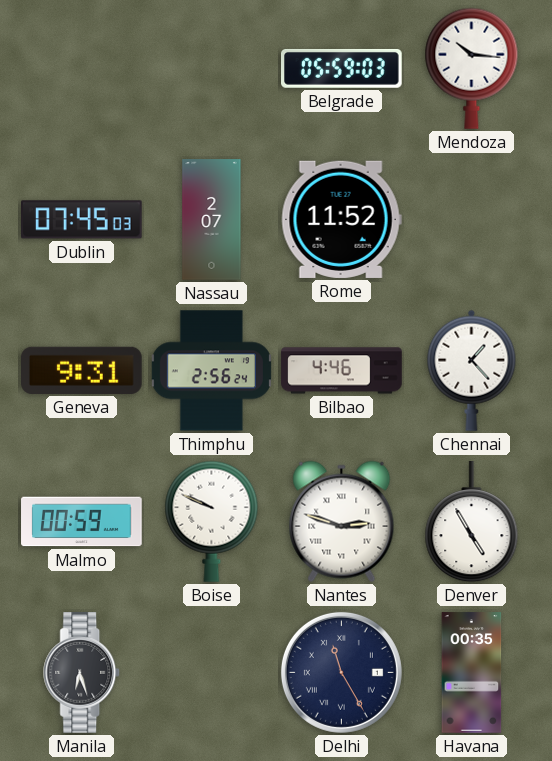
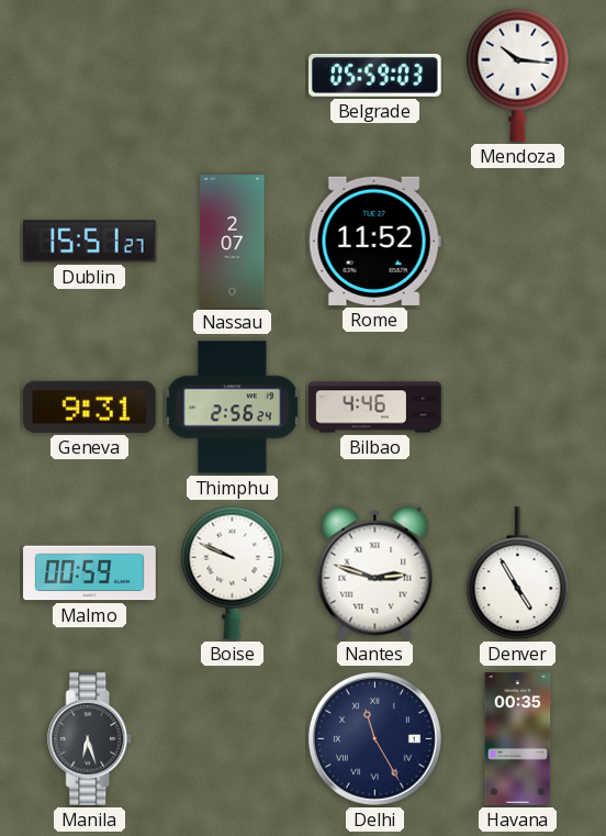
Dublin: 07:45 -> 15:51 (90, 242)
Chennai: 1:23 -> none (472, 370)
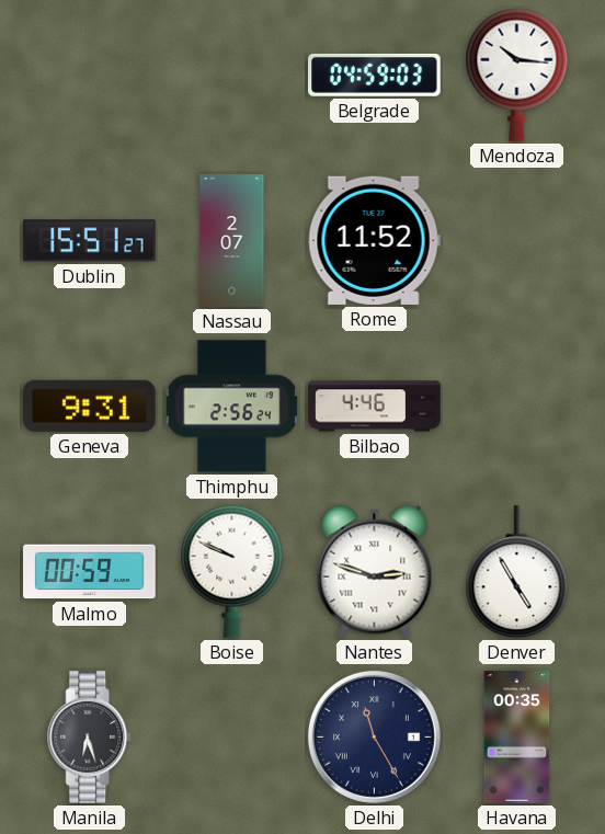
Belgrade: 05:59 -> 04:59 (375, 75)
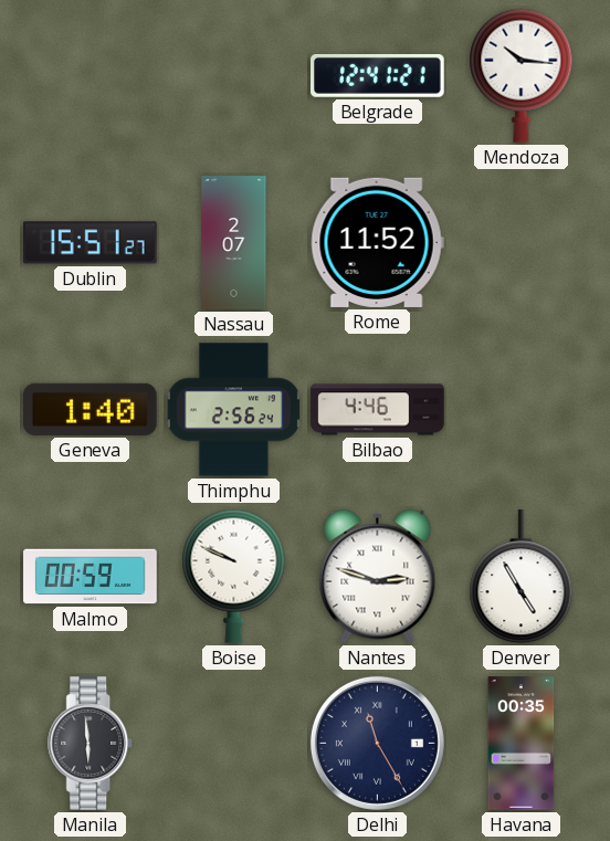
Belgrade: 04:59 -> 12:41 (378, 75)
Geneva: 9:31 -> 1:40 (91, 409)
Manila: 6:27 -> 5:59 (91, 744)
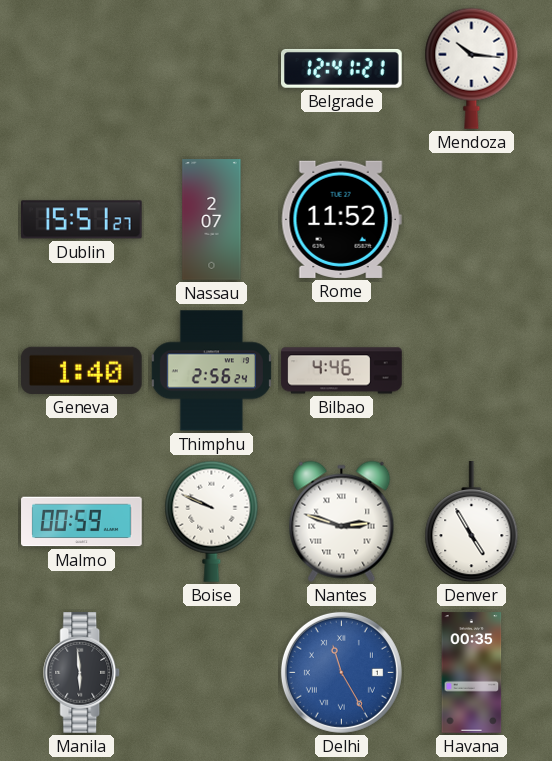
Delhi dial: navy -> blue (341, 672)
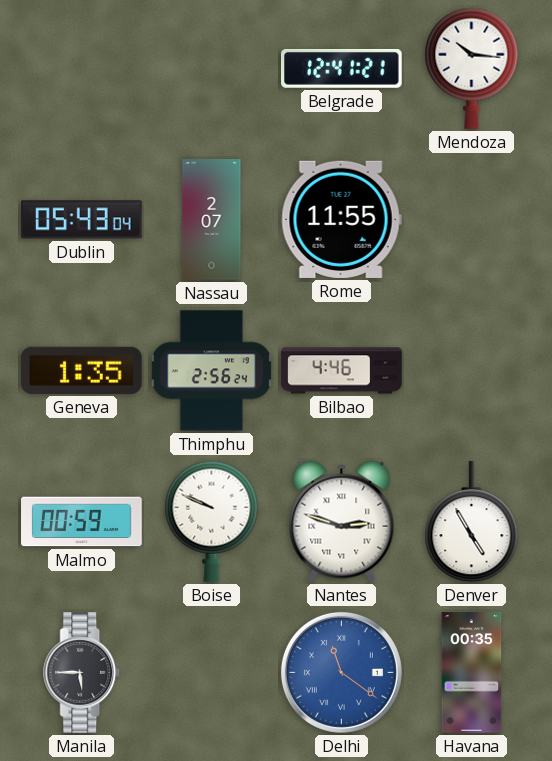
Dublin: 15:51 -> 05:43 (82, 220)
Rome: 11:52 -> 11:55 (341, 219)
Geneva: 1:40 -> 1:35 (82, 370)
Manila: 5:59 -> 5:45 (82, 673)
Delhi: 11:25 -> 11:21 (341, 672)
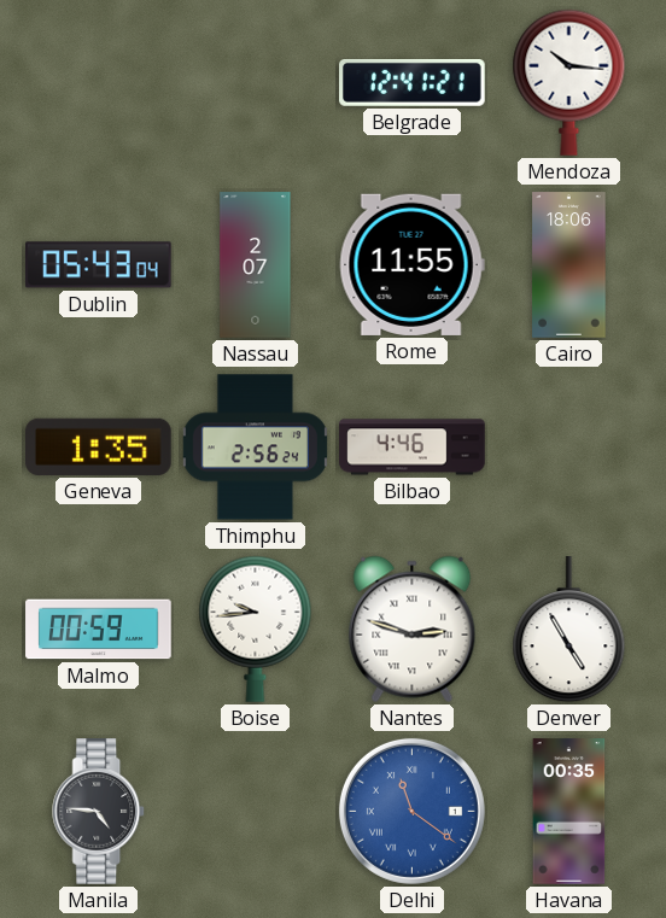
Cairo: none -> 18:06 (569, 265)
Boise: 9:49 -> 9:44 (256, 628)
Manila: 5:45 -> 4:46 (99, 812)
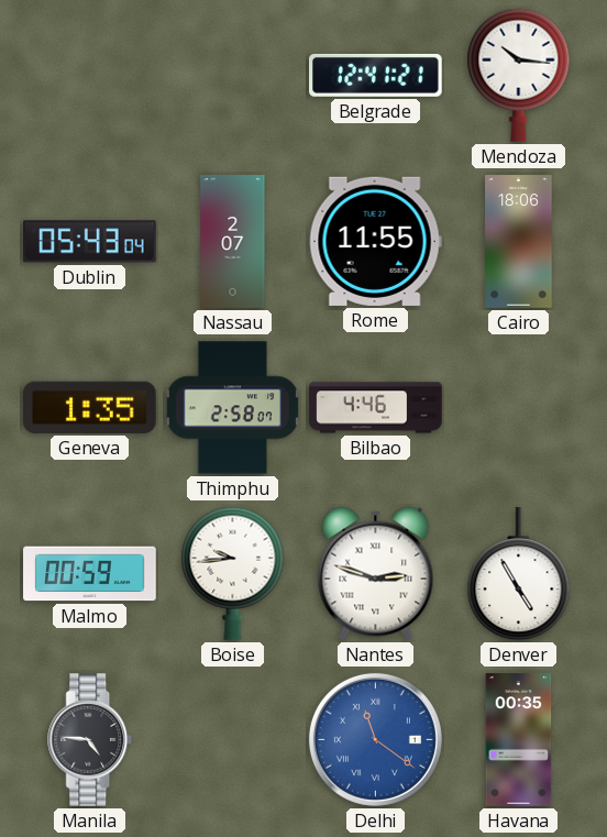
Thimphu: 2:56 -> 2:58 (232, 408)
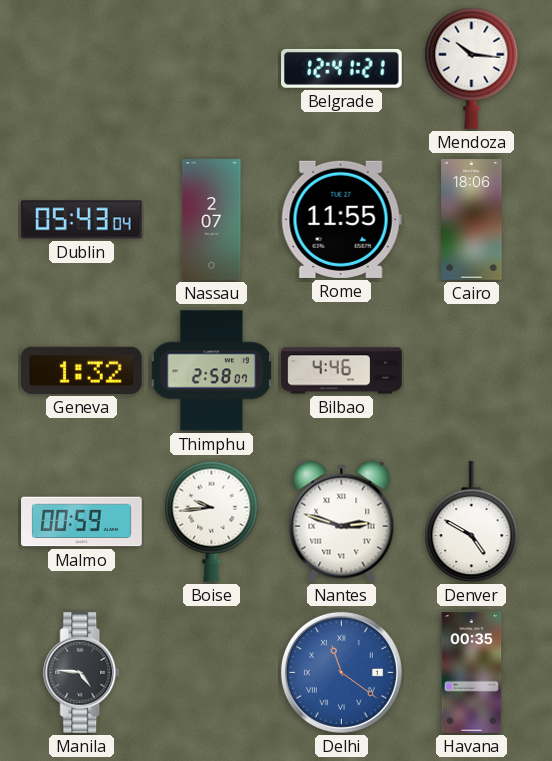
Geneva: 1:35 -> 1:32 (82, 370)
Denver: 4:55 -> 4:50 (472, 522)
